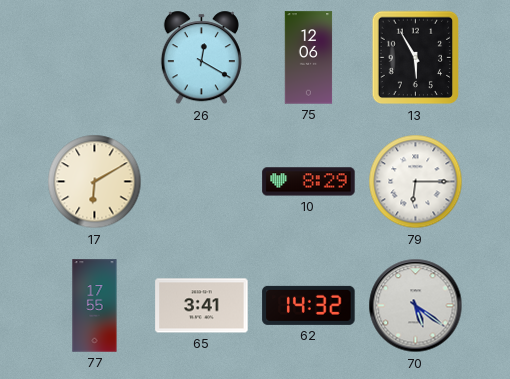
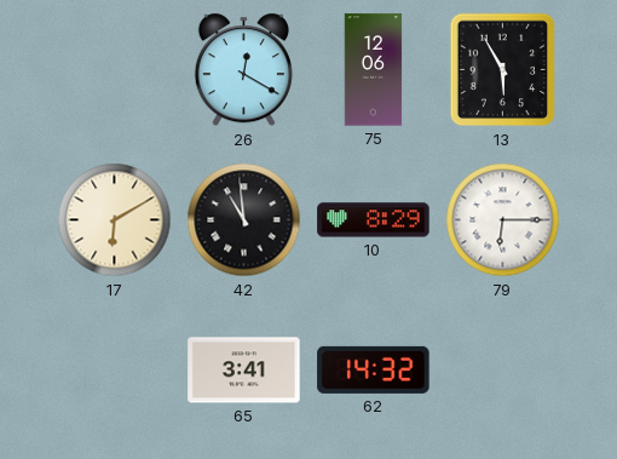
42: none -> 10:59 (244, 220)
77: 17:55 -> none (95, 306)
70: 5:21 -> none (416, 306)
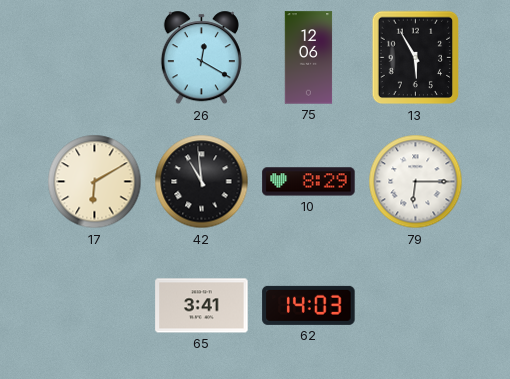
62: 14:32 -> 14:03 (309, 305)
